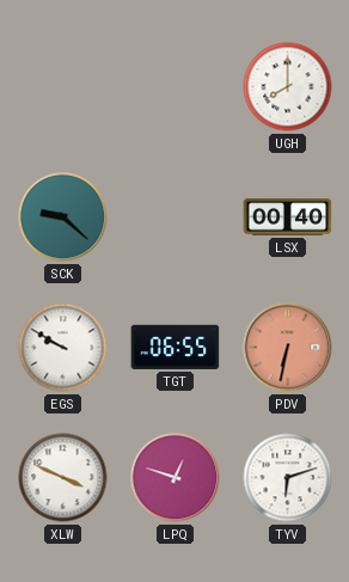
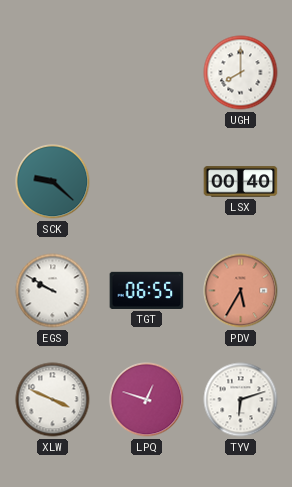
PDV: 6:32 -> 5:35 (241, 291)
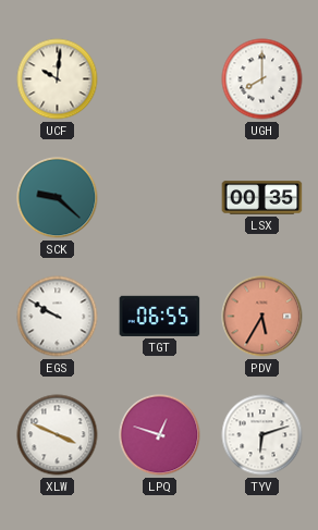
UCF: none -> 10:01 (58, 79)
LSX: 00:40 -> 00:35 (262, 198)
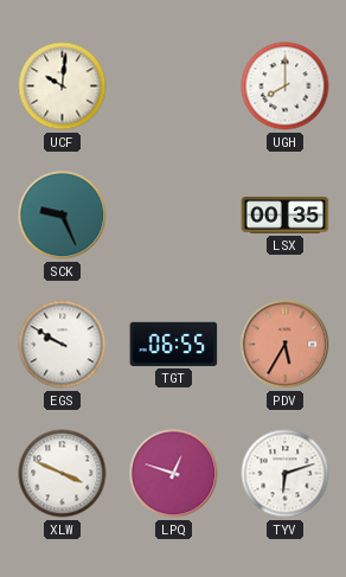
SCK: 9:22 -> 9:26 (63, 216)
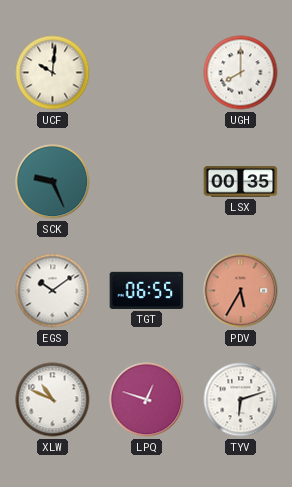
EGS: 9:50 -> 10:09 (53, 291)
XLW: 3:49 -> 10:49 (53, 400)
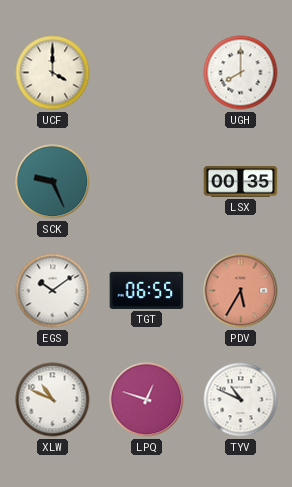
UCF: 10:01 -> 4:00 (53, 73)
TYV: 6:12 -> 10:49 (241, 400)
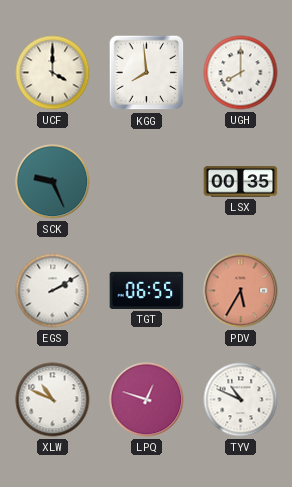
KGG: none -> 7:59 (147, 73)
EGS: 10:09 -> 2:10 (53, 291)
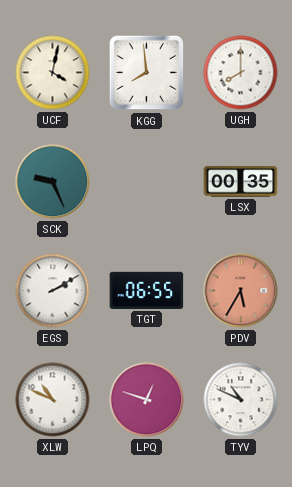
UCF: 4:00 -> 4:02 (53, 73)
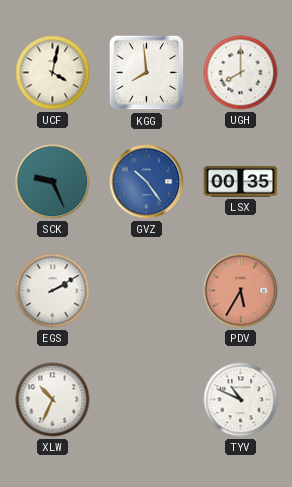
GVZ: none -> 10:24 (147, 182)
TGT: 06:55 -> none (147, 290)
XLW: 10:49 -> 10:34 (53, 400)
LPQ: 12:48 -> none (147, 400)
